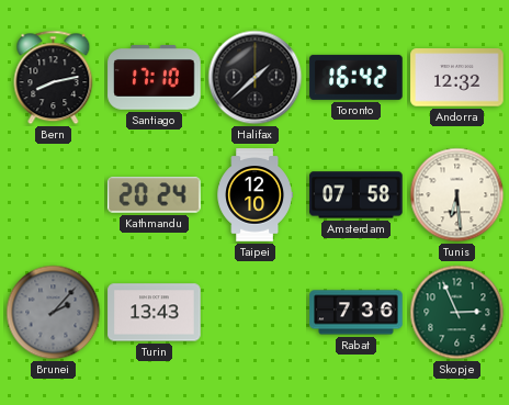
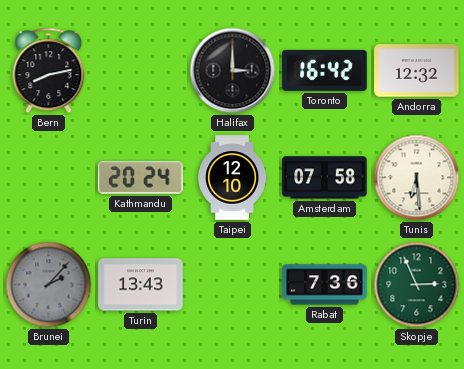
Santiago: 17:10 -> none (155, 78)
Halifax: 1:38 -> 3:00 (233, 71)
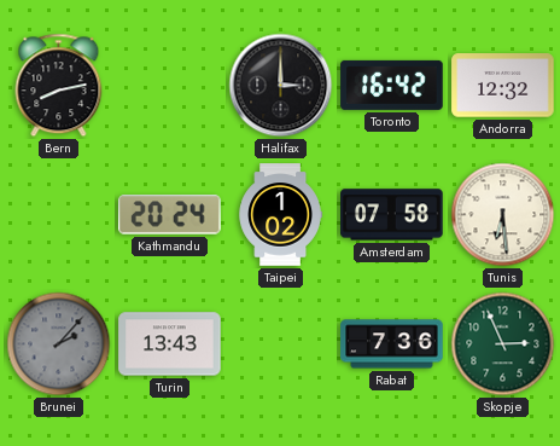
Taipei: 12:10 -> 1:02 (280, 215)
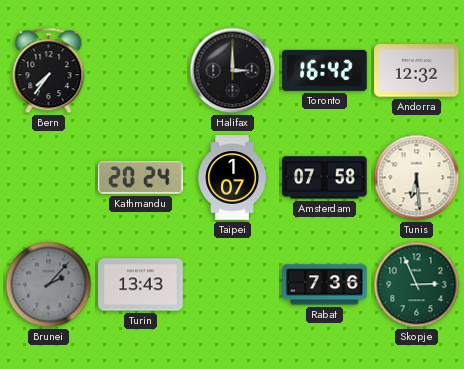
Bern: 8:13 -> 7:36 (49, 71)
Taipei: 1:02 -> 1:07 (232, 178)
